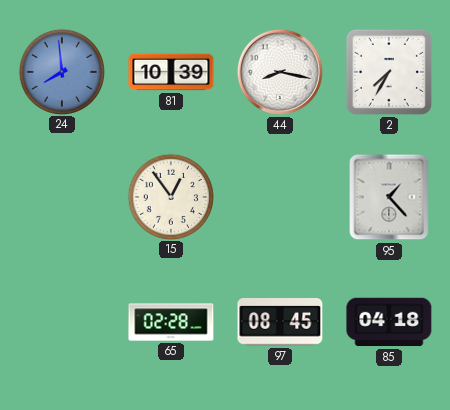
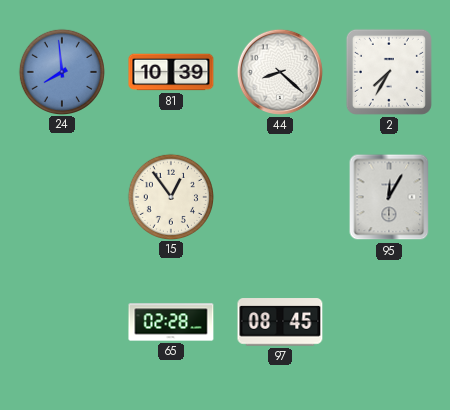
44: 8:17 -> 8:22 (280, 72)
95: 1:23 -> 12:05 (389, 197)
85: 04:18 -> none (389, 322)
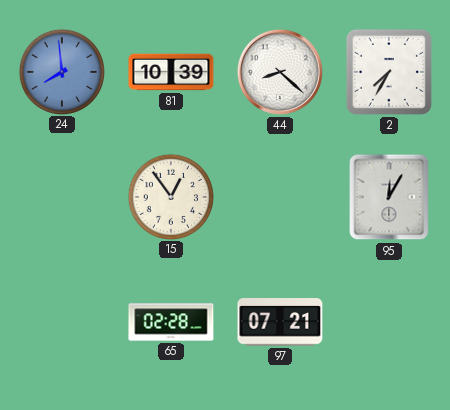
97: 08:45 -> 07:21 (280, 322)
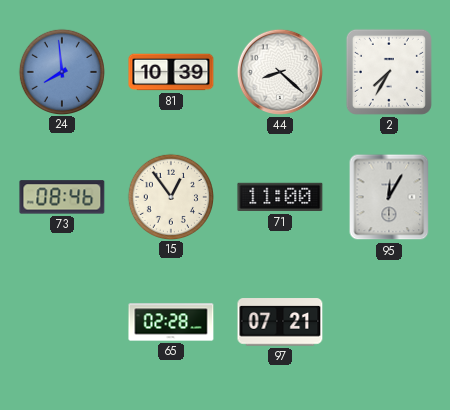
73: none -> 08:46 (62, 197)
71: none -> 11:00 (280, 197)
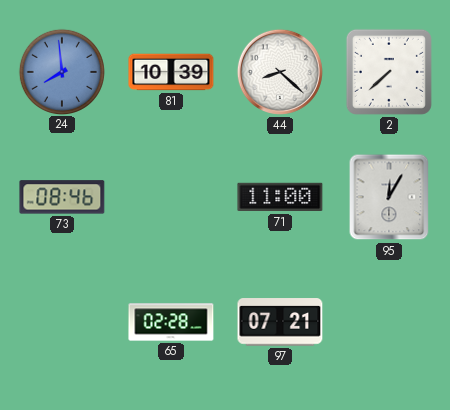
2: 7:35 -> 7:38 (389, 72)
15: 12:54 -> none (170, 196)
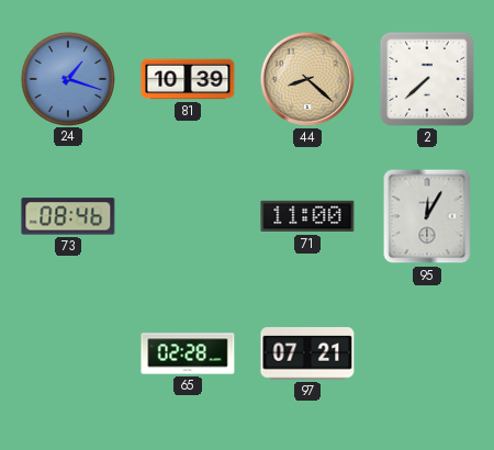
24: 7:59 -> 1:18 (67, 78)
44 dial: white -> champagne (307, 79)
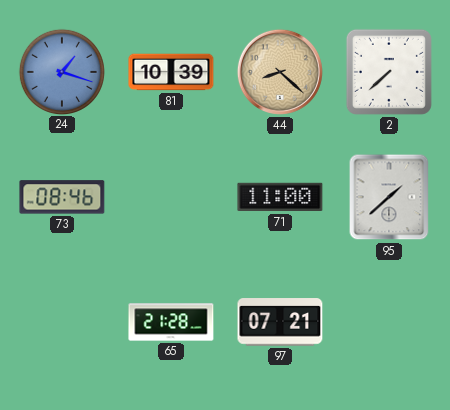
95: 12:05 -> 1:38 (389, 197)
65: 02:28 -> 21:28 (171, 322)
